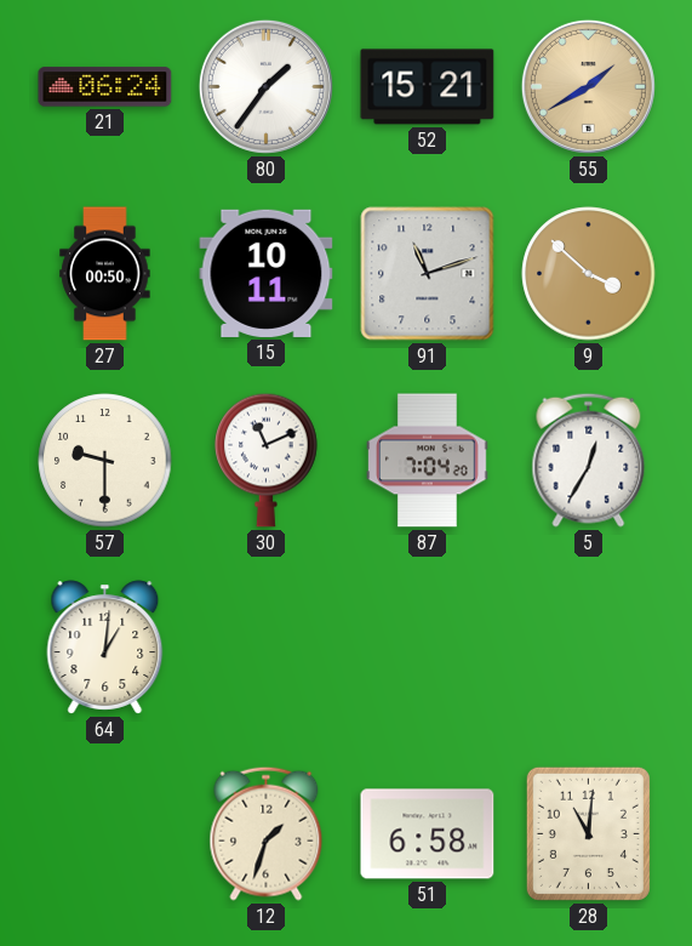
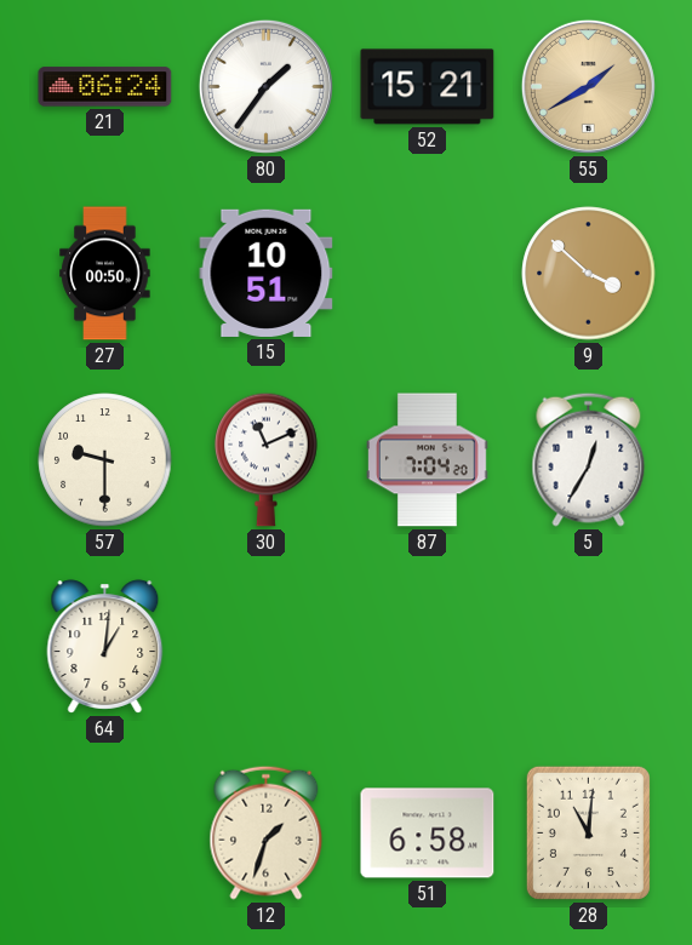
15: 10:11 -> 10:51 (267, 273)
91: 11:12 -> none (428, 274)
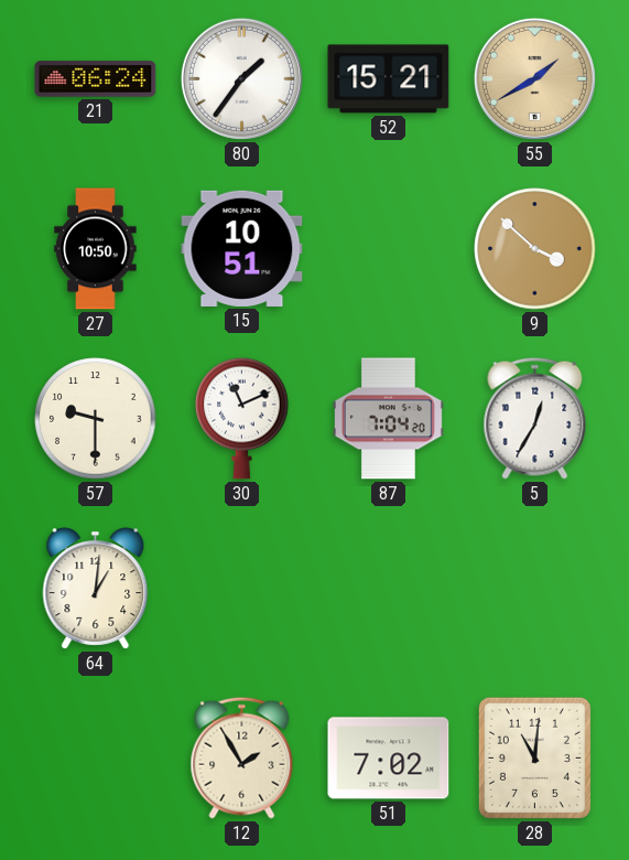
27: 00:50 -> 10:50 (96, 249)
12: 1:33 -> 1:55 (242, 757)
51: 6:58 -> 7:02 (389, 759)
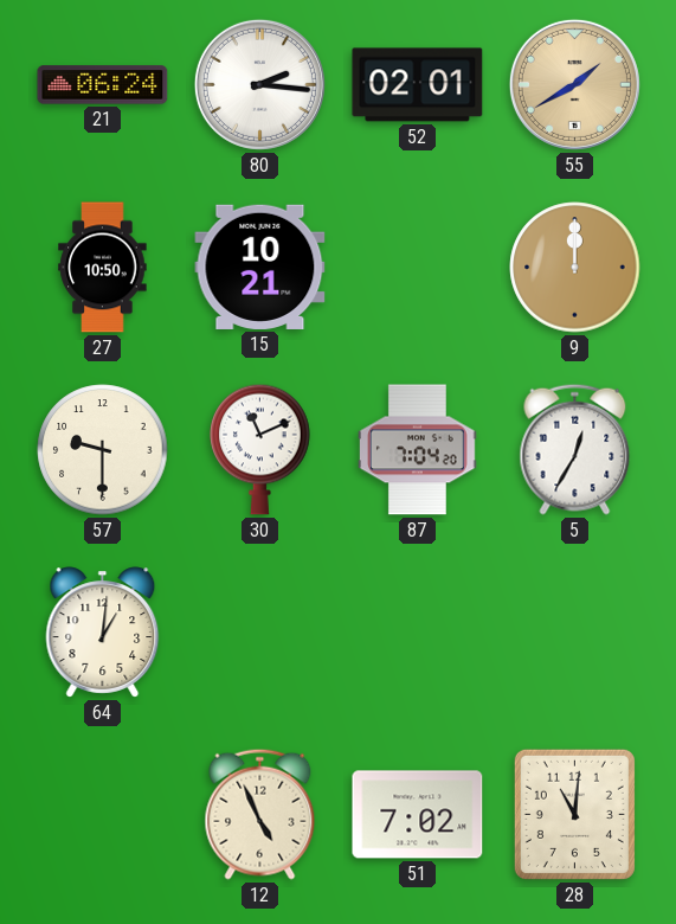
80: 1:36 -> 2:16 (259, 84)
52: 15:21 -> 02:01 (418, 85)
15: 10:51 -> 10:21 (260, 267)
9: 3:52 -> 12:00 (575, 268)
12: 1:55 -> 4:56 (260, 814)
